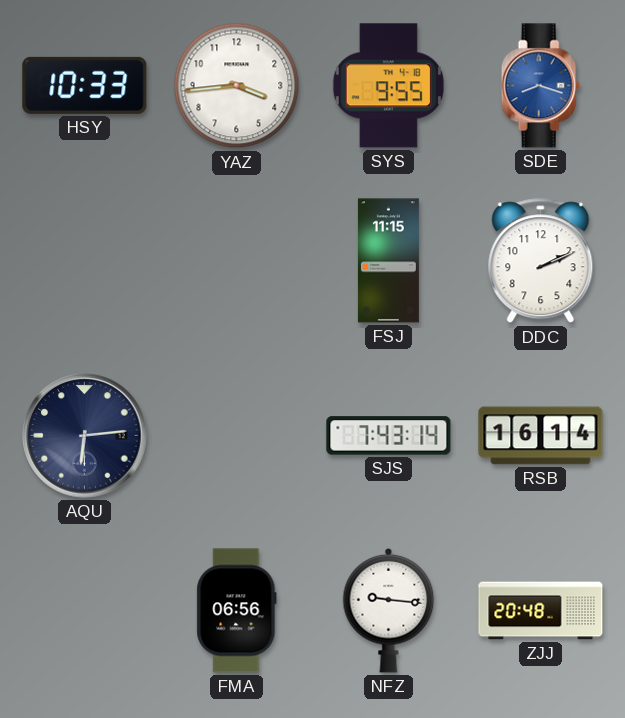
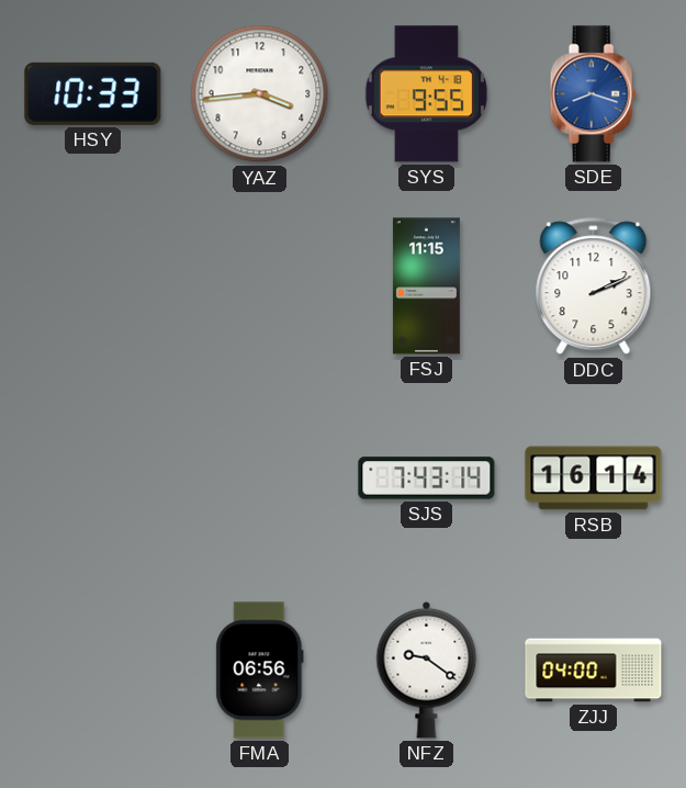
AQU: 6:14 -> none (85, 436)
NFZ: 9:16 -> 9:21 (427, 669)
ZJJ: 20:48 -> 04:00 (594, 671)
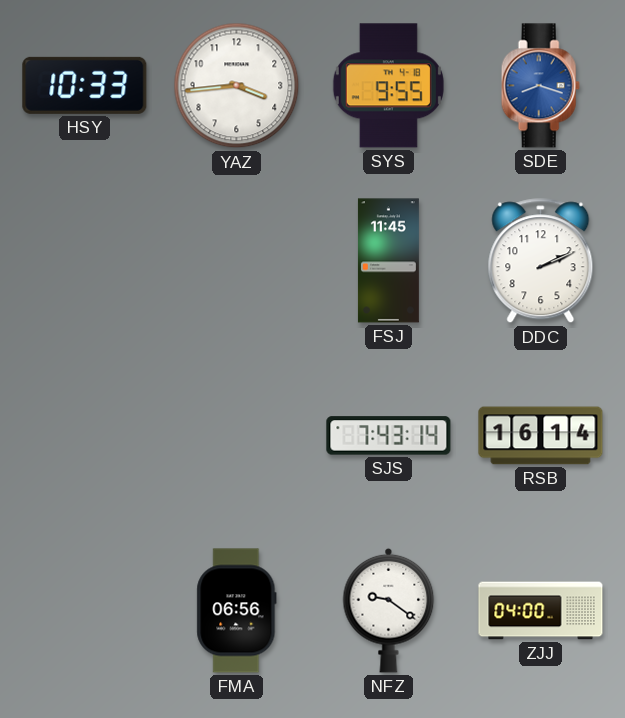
FSJ: 11:15 -> 11:45 (388, 261)
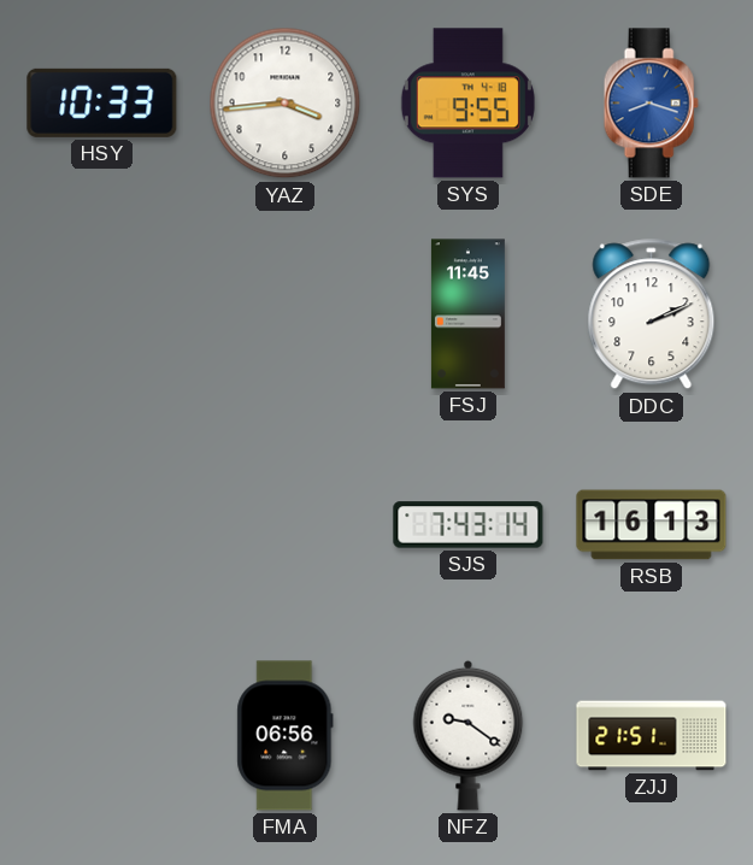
RSB: 16:14 -> 16:13 (652, 525)
ZJJ: 04:00 -> 21:51 (652, 736)
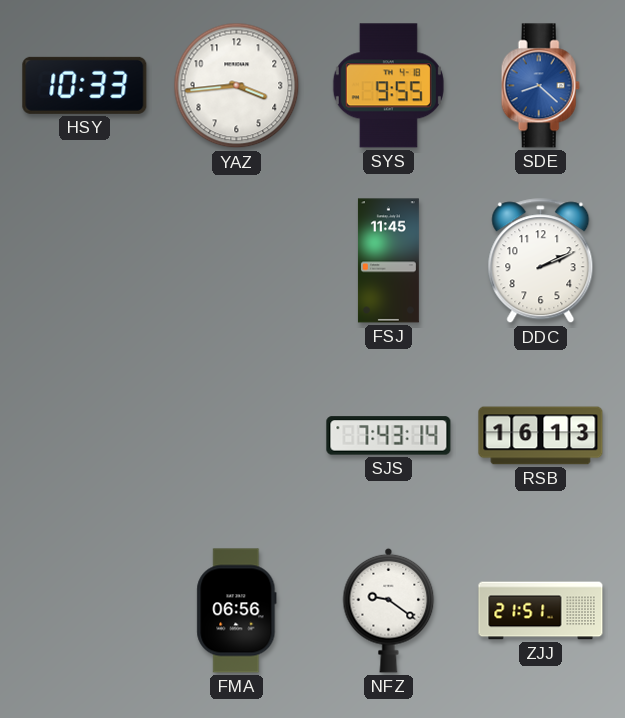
SDE: 8:18 -> 8:22 (540, 86)
